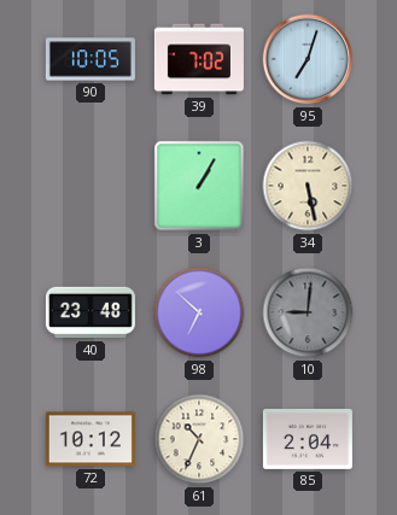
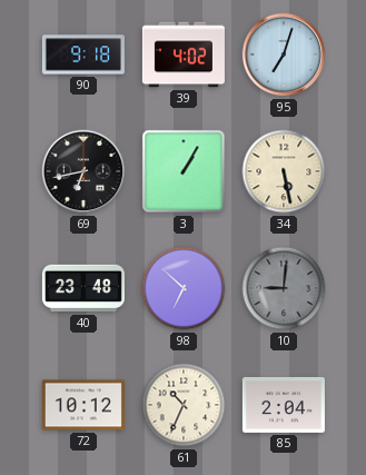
90: 10:05 -> 9:18 (83, 55)
39: 7:02 -> 4:02 (184, 55)
69: none -> 6:43 (83, 171)
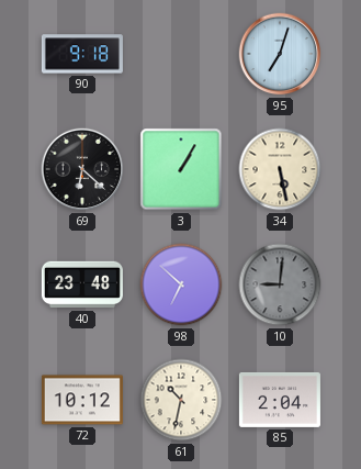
39: 4:02 -> none (184, 55)
69: 6:43 -> 6:22 (82, 169)
61: 10:34 -> 10:32 (181, 400)
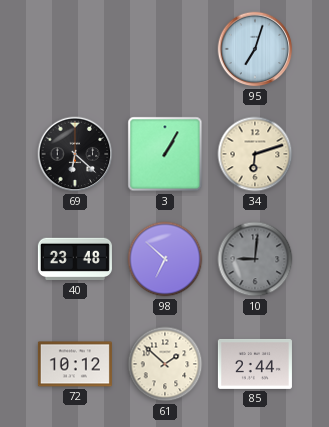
90: 9:18 -> none (82, 54)
34: 5:28 -> 6:12 (255, 154)
61: 10:32 -> 1:52 (165, 364)
85: 2:04 -> 2:44 (255, 364)
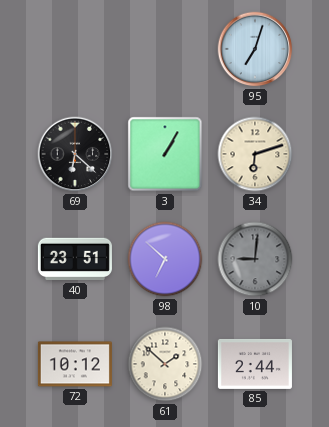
40: 23:48 -> 23:51 (75, 259)
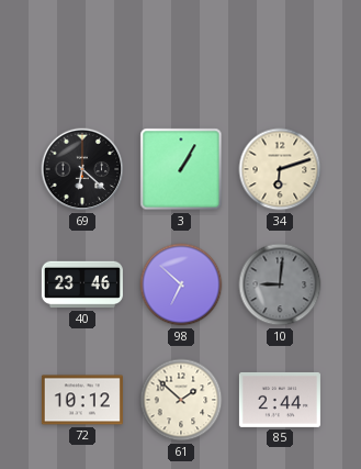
95: 7:03 -> none (255, 49)
40: 23:51 -> 23:46 (82, 284)
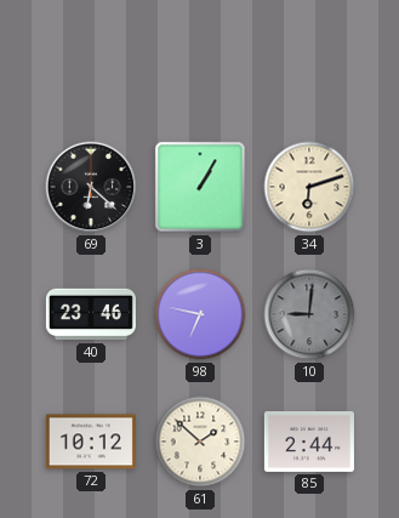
98: 6:52 -> 6:47 (200, 314)
